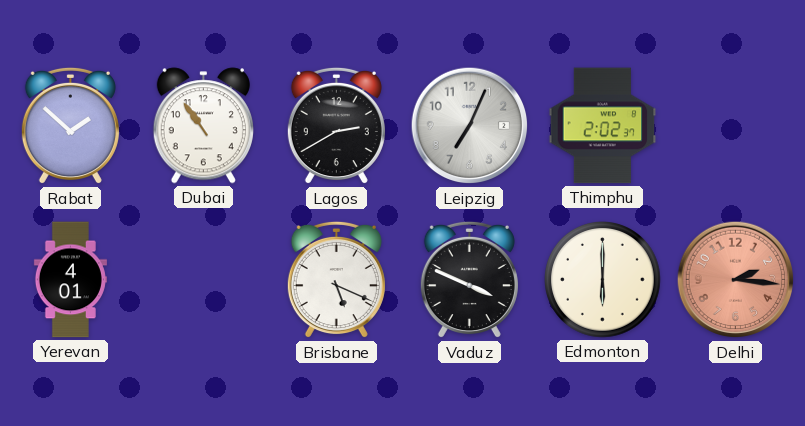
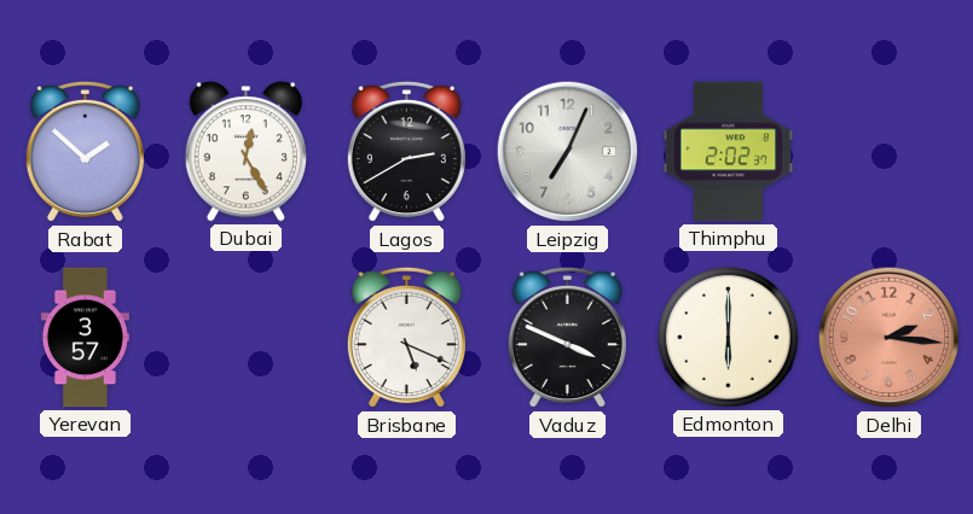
Dubai: 10:54 -> 12:25 (245, 152)
Yerevan: 4:01 -> 3:57 (85, 338)
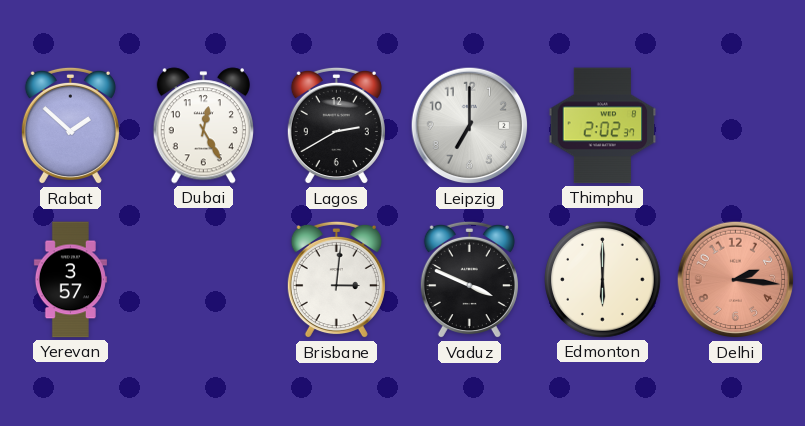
Leipzig: 7:04 -> 7:00 (470, 126)
Brisbane: 5:19 -> 3:01 (336, 280)
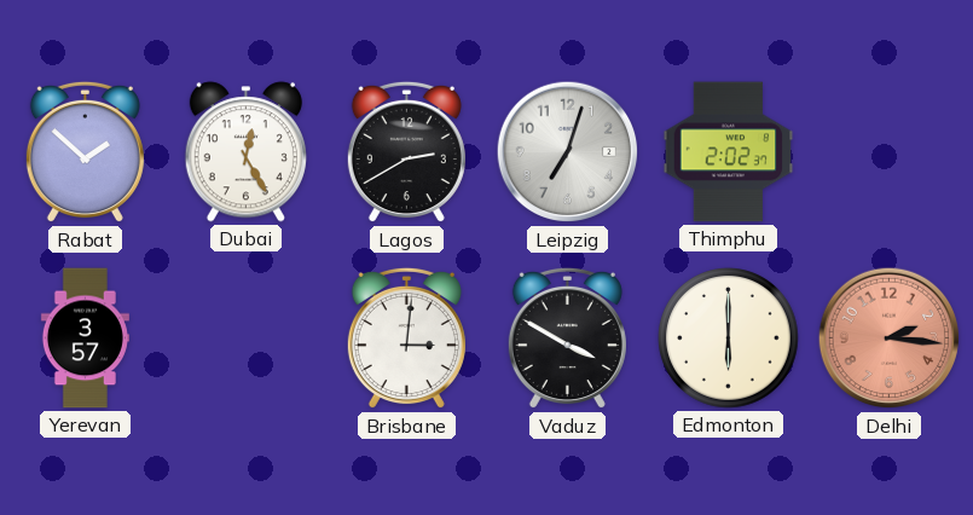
Leipzig: 7:00 -> 7:03 (568, 152)
Vaduz: 3:49 -> 3:50 (567, 338)
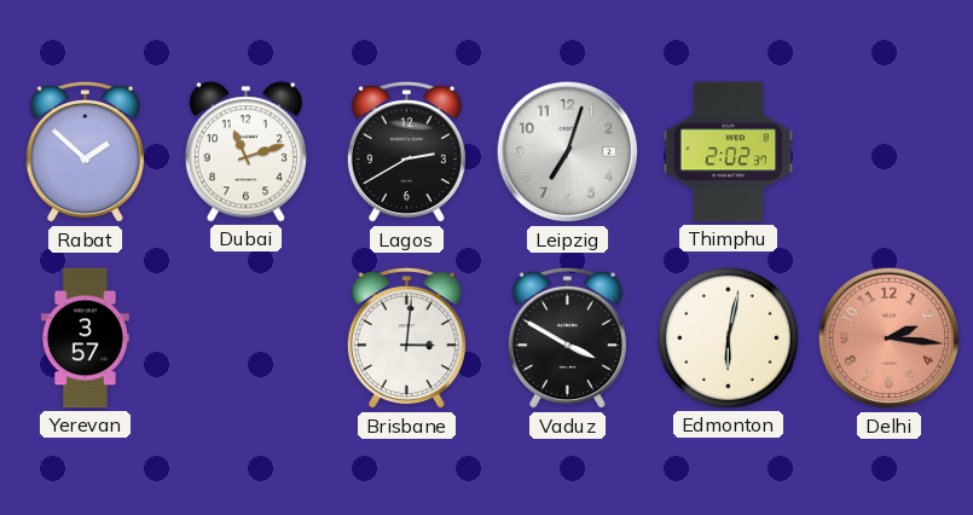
Dubai: 12:25 -> 11:12 (245, 152)
Edmonton: 6:00 -> 6:02 (729, 338)
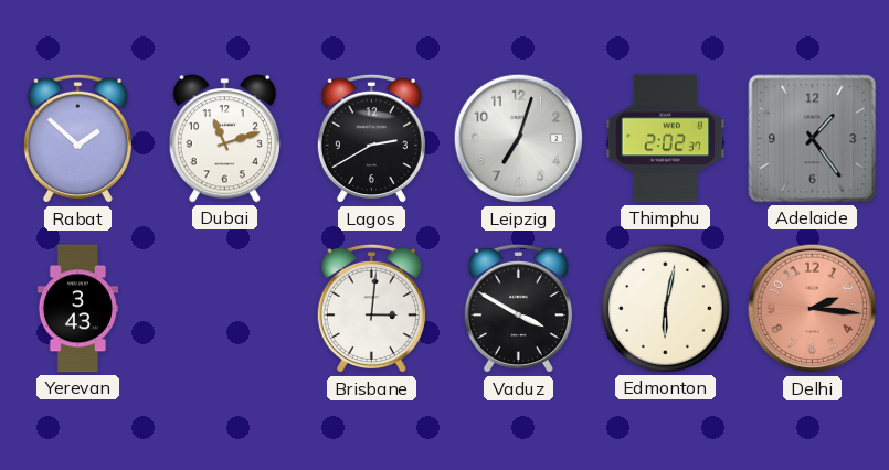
Adelaide: none -> 1:24 (813, 139)
Yerevan: 3:57 -> 3:43 (77, 309)
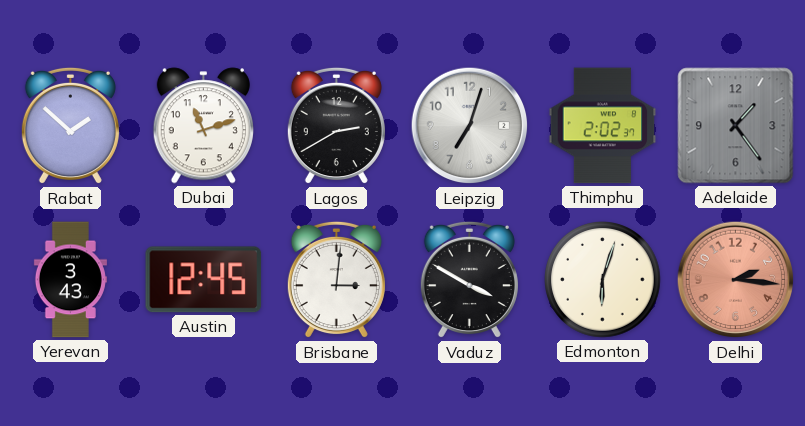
Austin: none -> 12:45 (204, 280)
Edmonton: 6:02 -> 6:03 (603, 280)
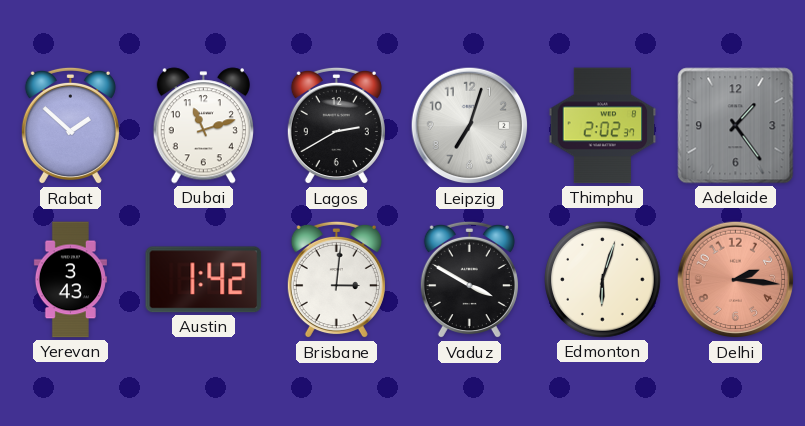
Austin: 12:45 -> 1:42 (204, 280)
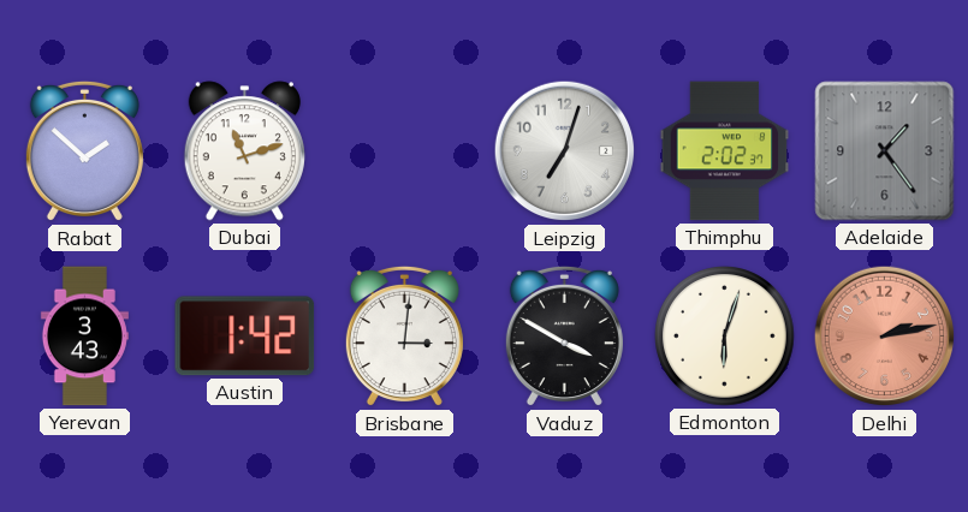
Lagos: 2:40 -> none (336, 126)
Delhi: 2:16 -> 2:13 (885, 337)
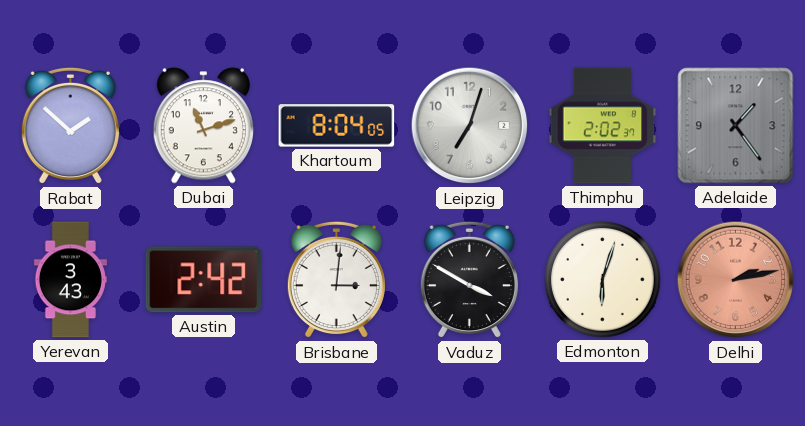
Khartoum: none -> 8:04 (337, 126)
Austin: 1:42 -> 2:42 (204, 280)
